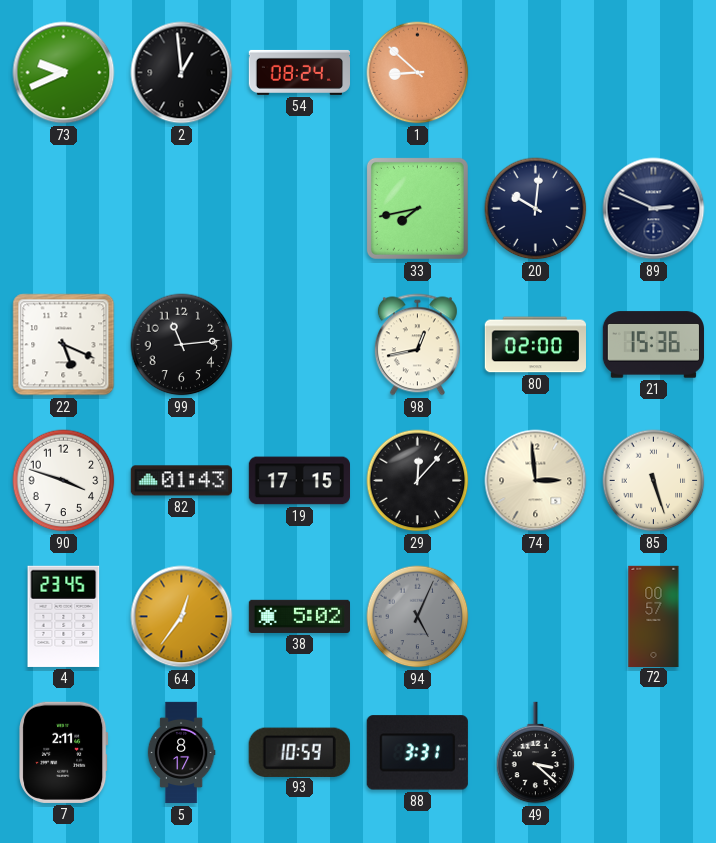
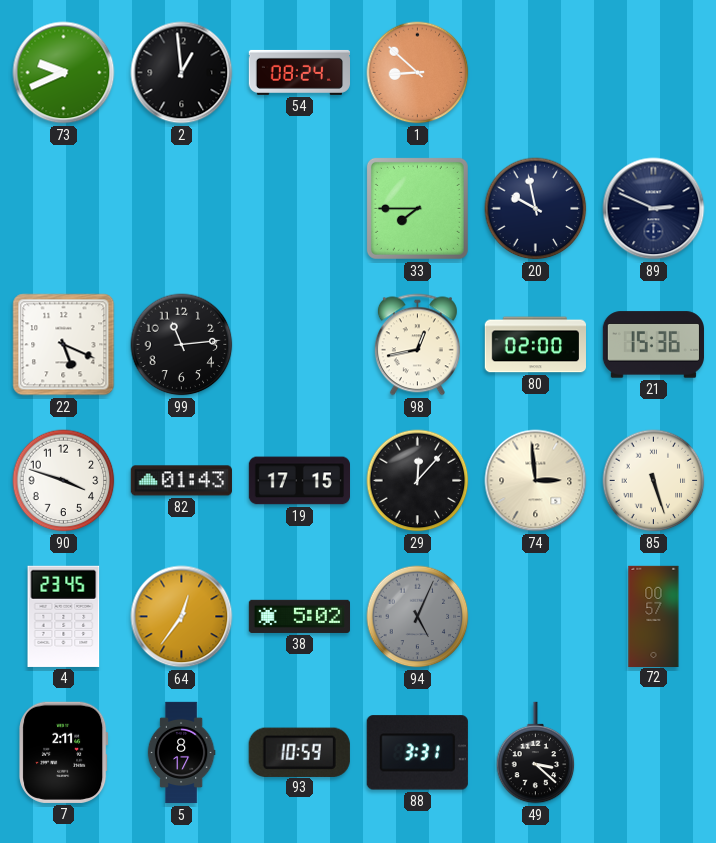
33: 7:43 -> 7:45 (417, 208)
20: 10:01 -> 9:58 (536, 209)
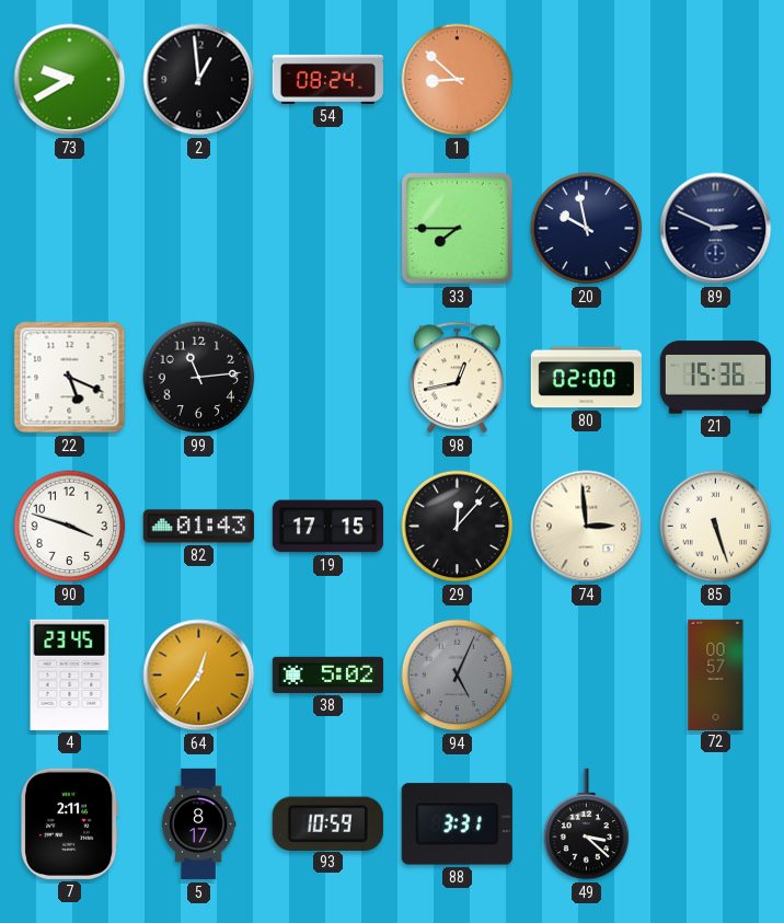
73: 9:41 -> 9:40 (70, 80)
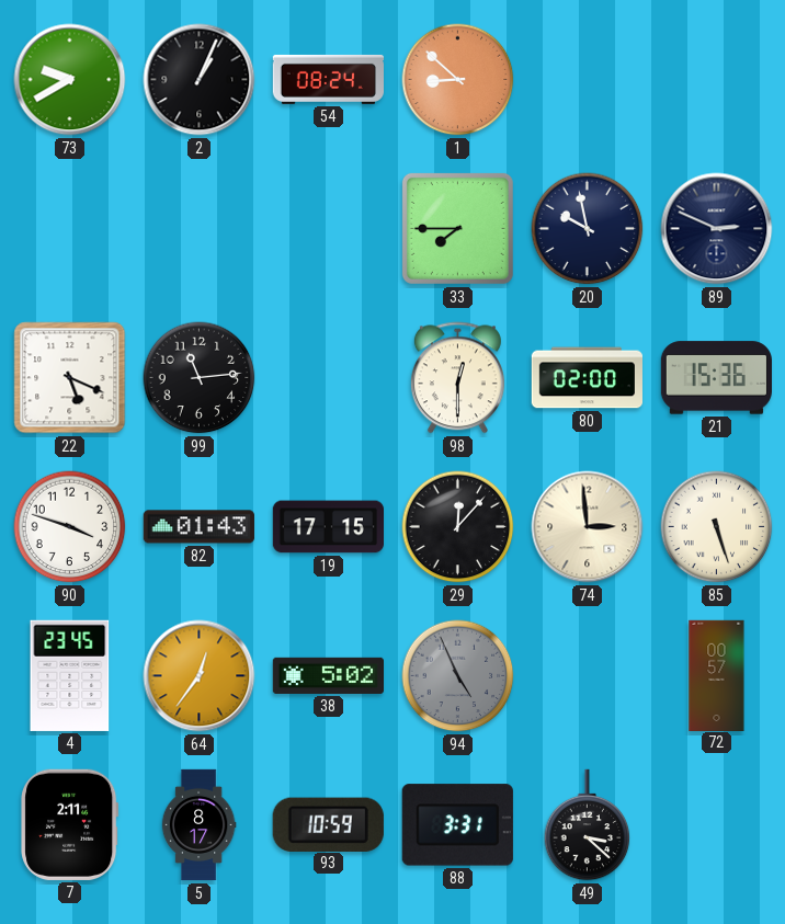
2: 12:59 -> 1:04 (200, 80)
98: 12:43 -> 12:30 (457, 378)
94: 5:04 -> 4:56 (458, 676)
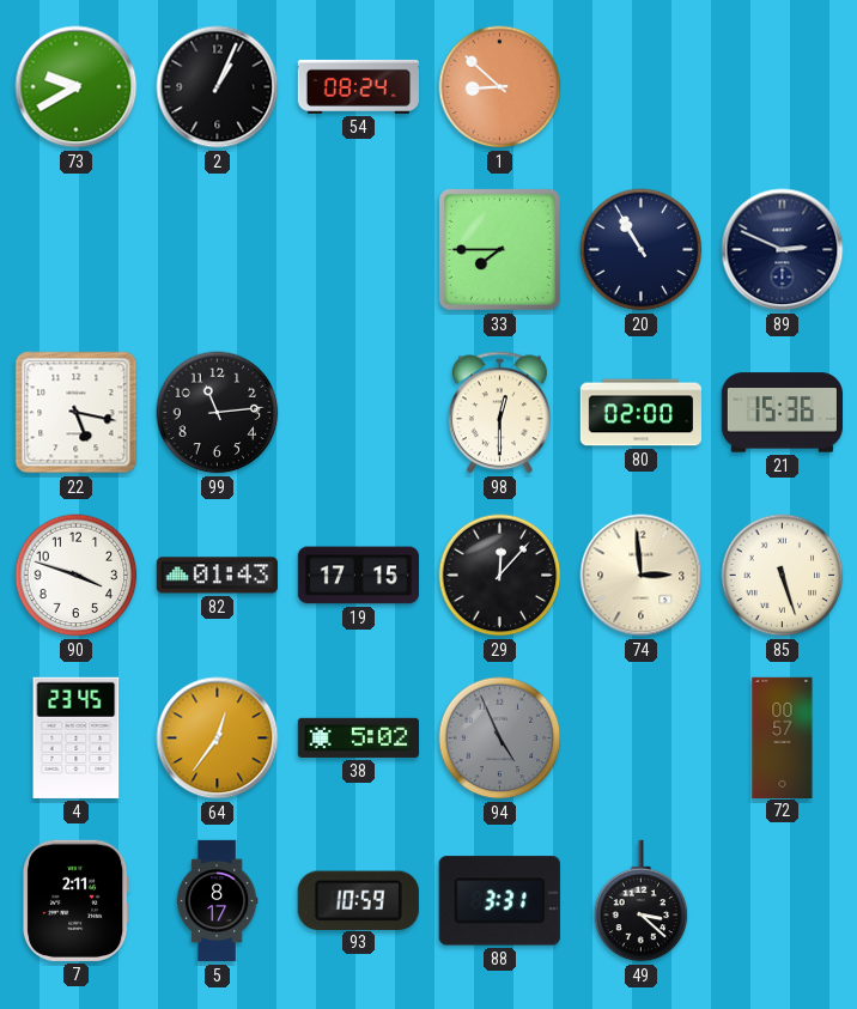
20: 9:58 -> 10:55 (642, 250)
22: 5:19 -> 5:17 (77, 413)
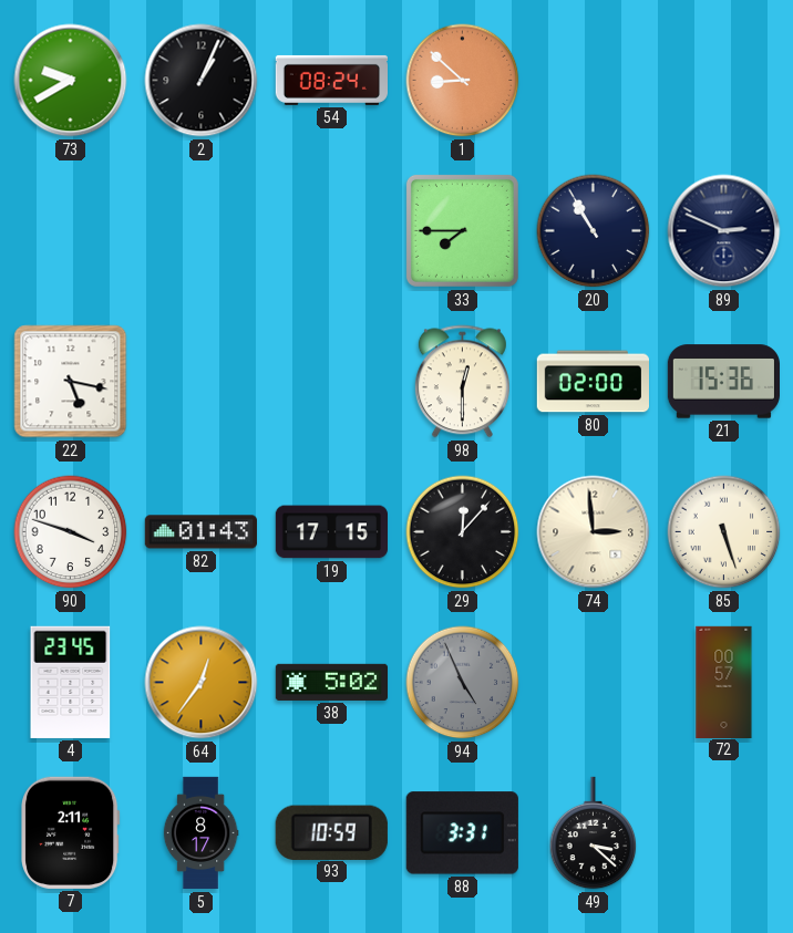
99: 11:14 -> none (218, 413)
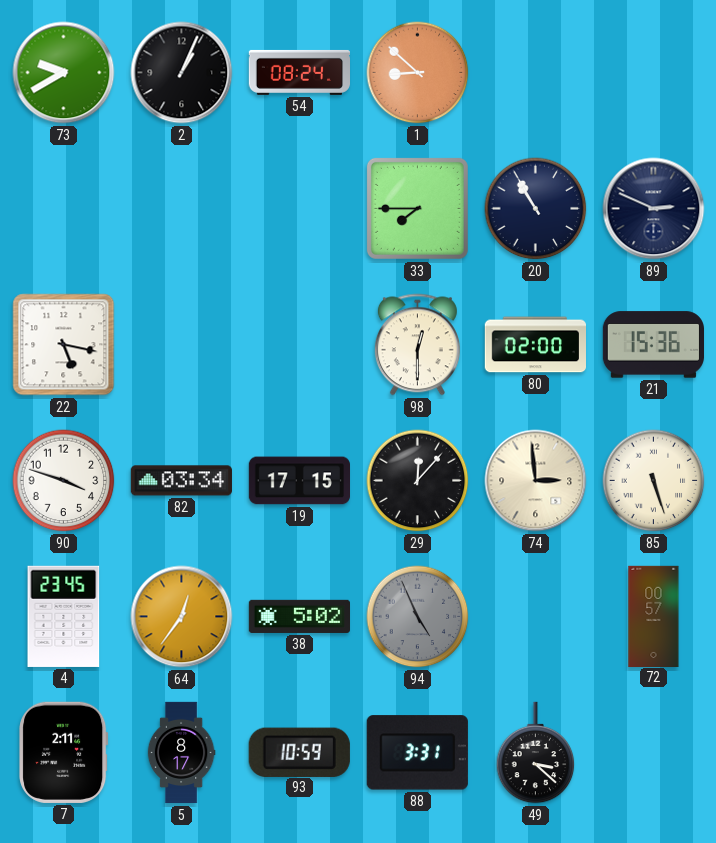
82: 01:43 -> 03:34 (181, 481)
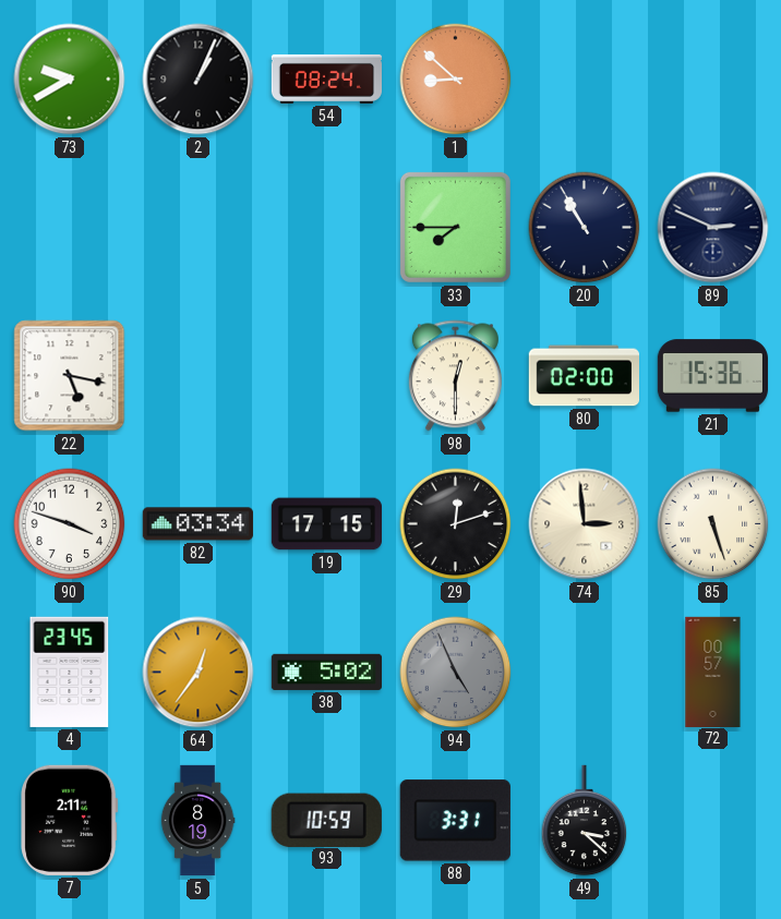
29: 12:07 -> 12:12 (456, 524)
5: 8:17 -> 8:19 (197, 821)
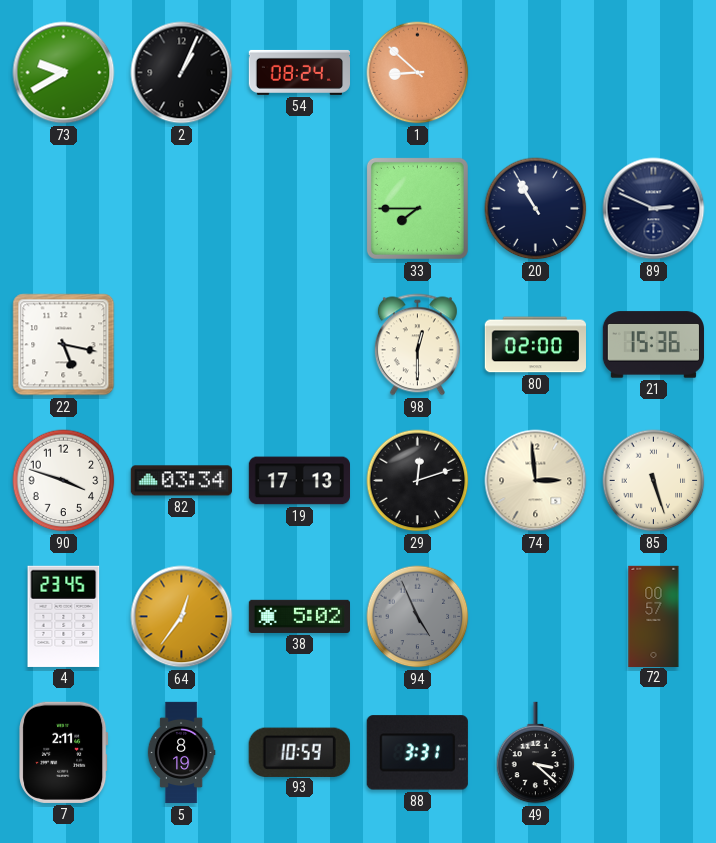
19: 17:15 -> 17:13 (299, 481)
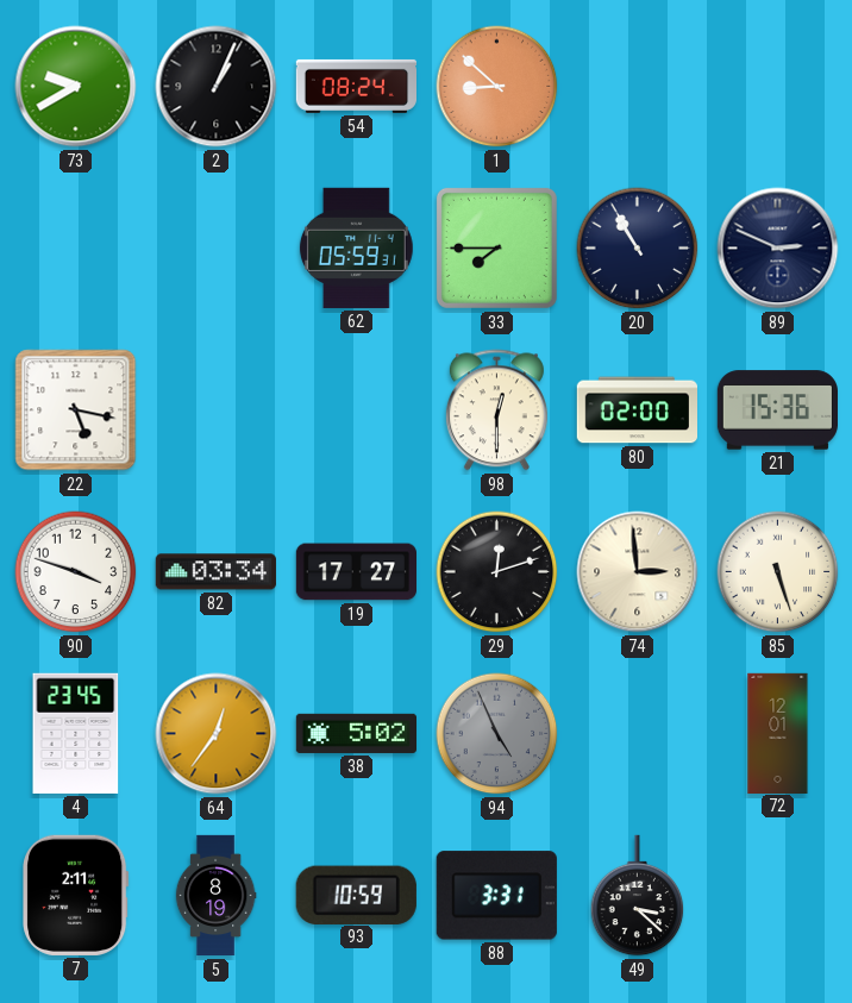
62: none -> 05:59 (356, 247)
19: 17:13 -> 17:27 (356, 572)
72: 00:57 -> 12:01 (778, 733)
